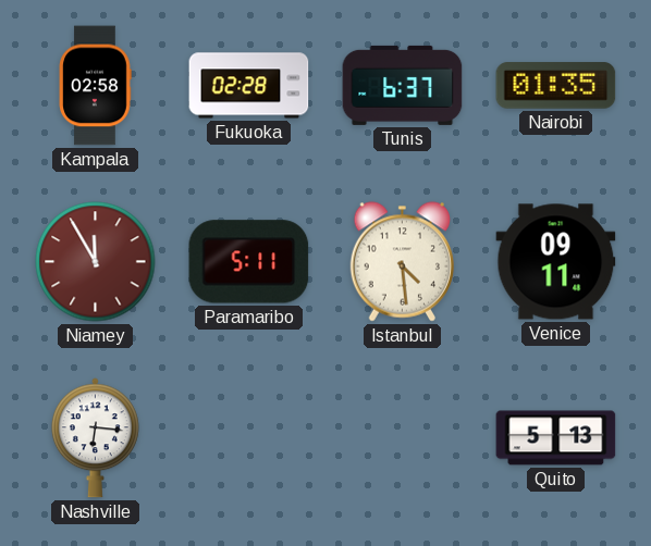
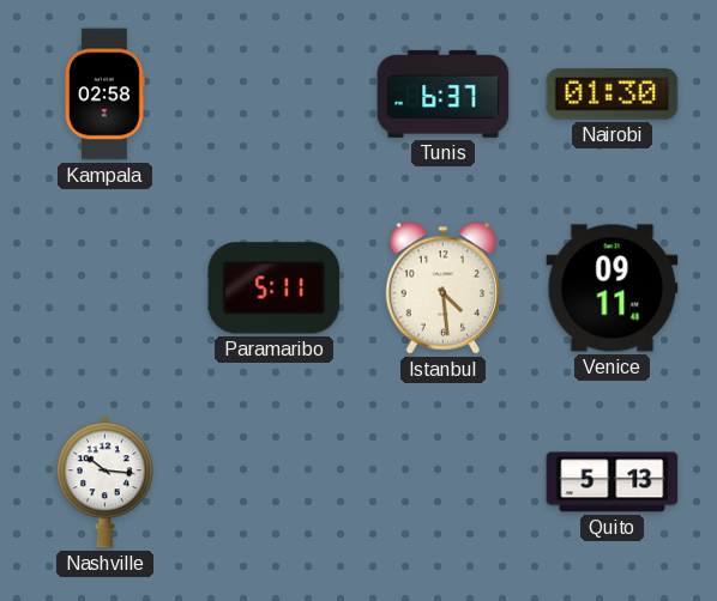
Fukuoka: 02:28 -> none (249, 86)
Nairobi: 01:35 -> 01:30 (613, 95)
Niamey: 11:55 -> none (96, 262)
Nashville: 6:16 -> 10:16 (104, 482)
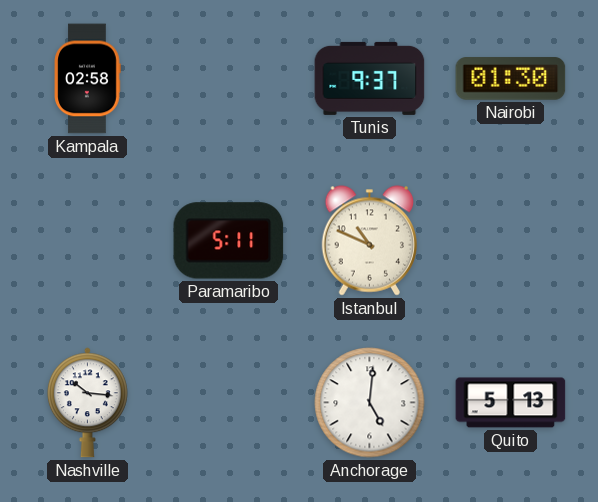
Tunis: 6:37 -> 9:37 (370, 78)
Istanbul: 4:29 -> 10:49 (370, 241)
Venice: 09:11 -> none (613, 289)
Anchorage: none -> 5:01 (370, 403)
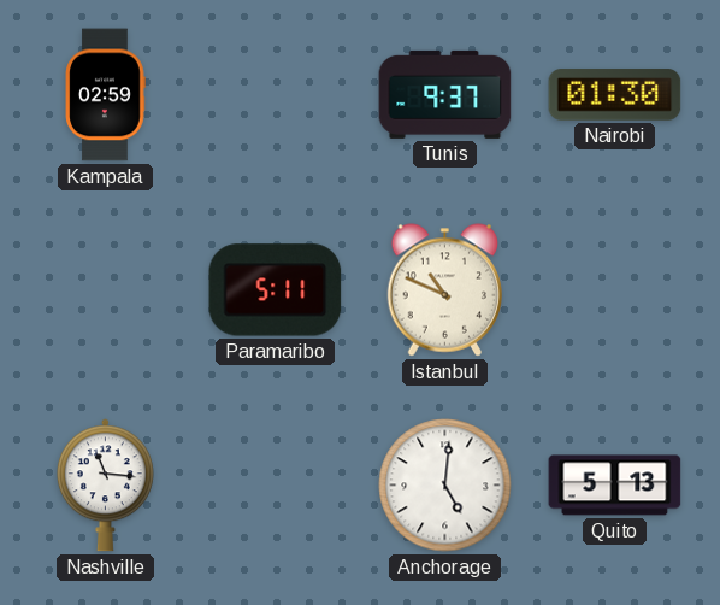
Kampala: 02:58 -> 02:59 (105, 95)
Nashville: 10:16 -> 11:16 (105, 486)
